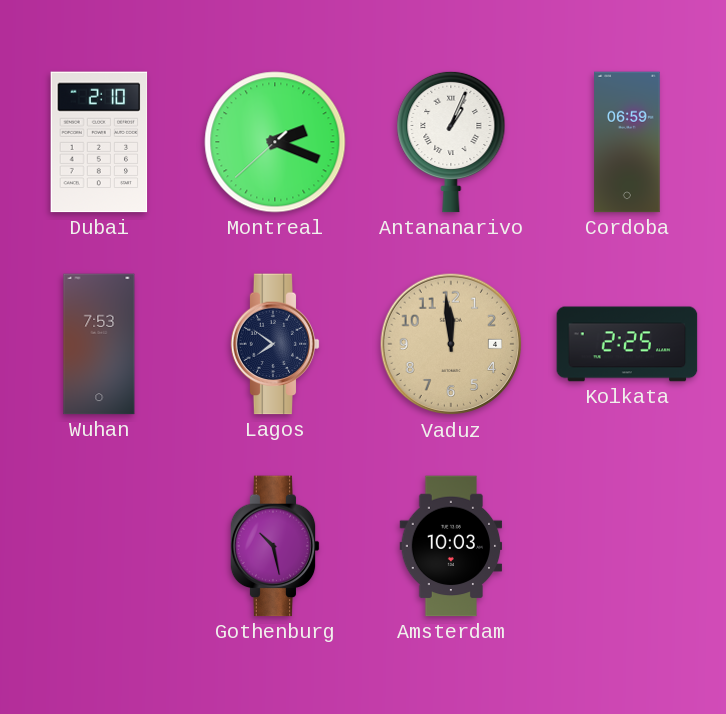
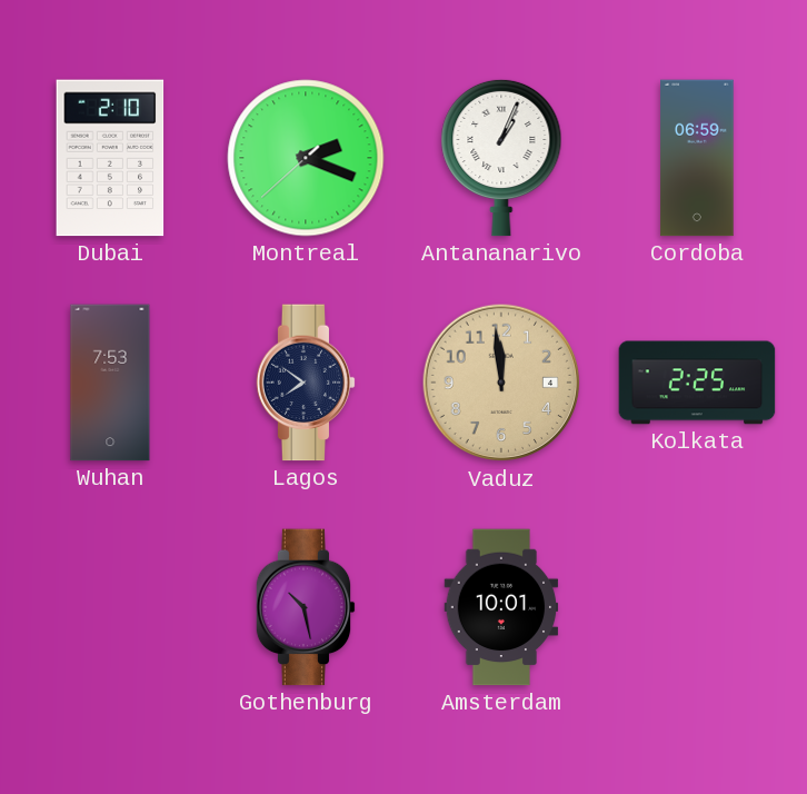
Amsterdam: 10:03 -> 10:01 (501, 607)
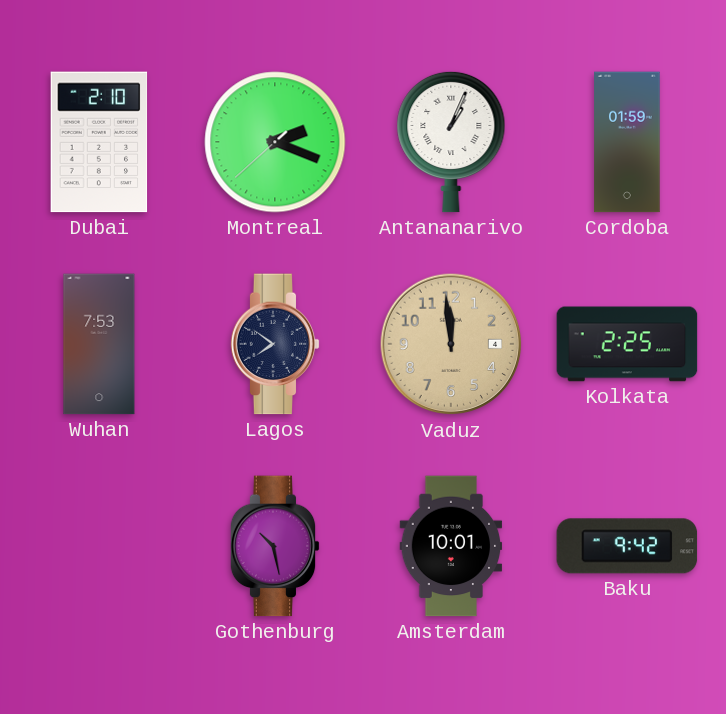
Cordoba: 06:59 -> 01:59 (627, 142)
Baku: none -> 9:42 (627, 546)
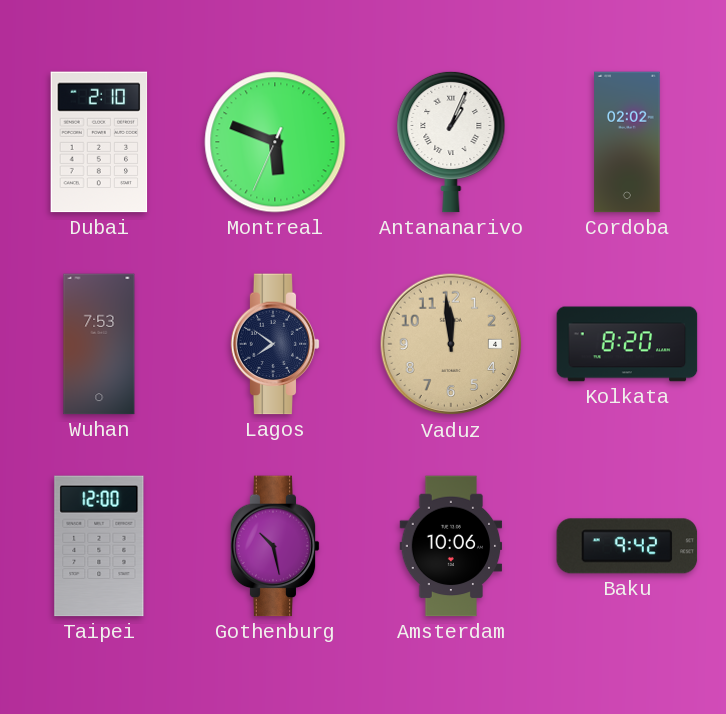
Montreal: 2:18 -> 5:48 (275, 142)
Cordoba: 01:59 -> 02:02 (627, 142)
Kolkata: 2:25 -> 8:20 (627, 344)
Taipei: none -> 12:00 (99, 546)
Amsterdam: 10:01 -> 10:06 (451, 546)
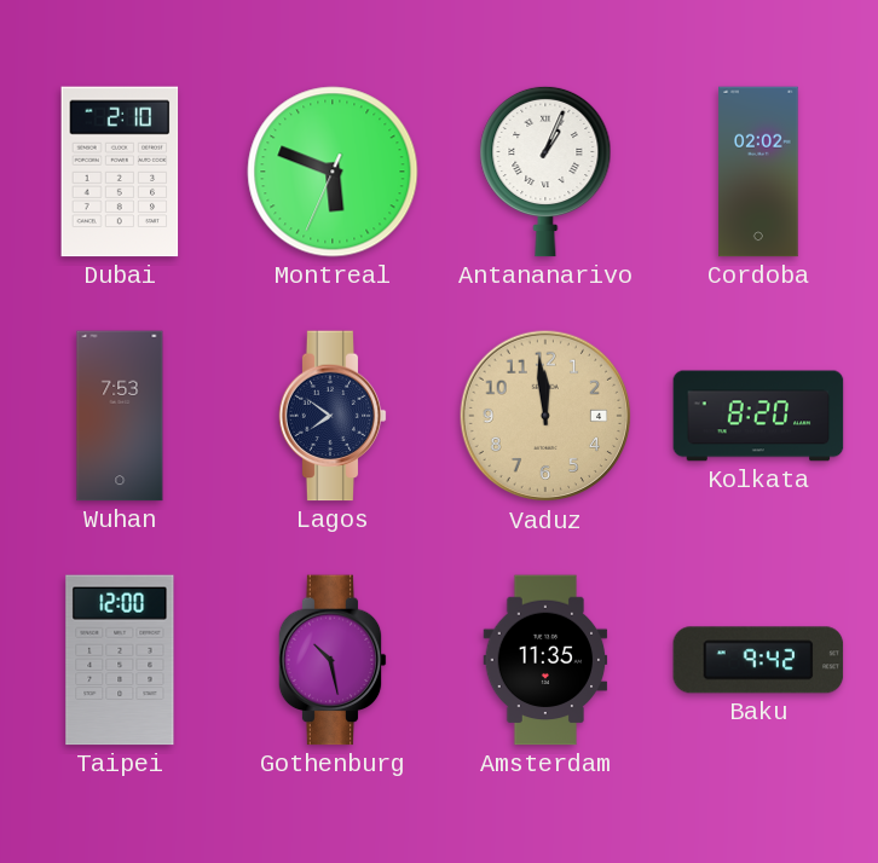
Amsterdam: 10:06 -> 11:35 (545, 660)
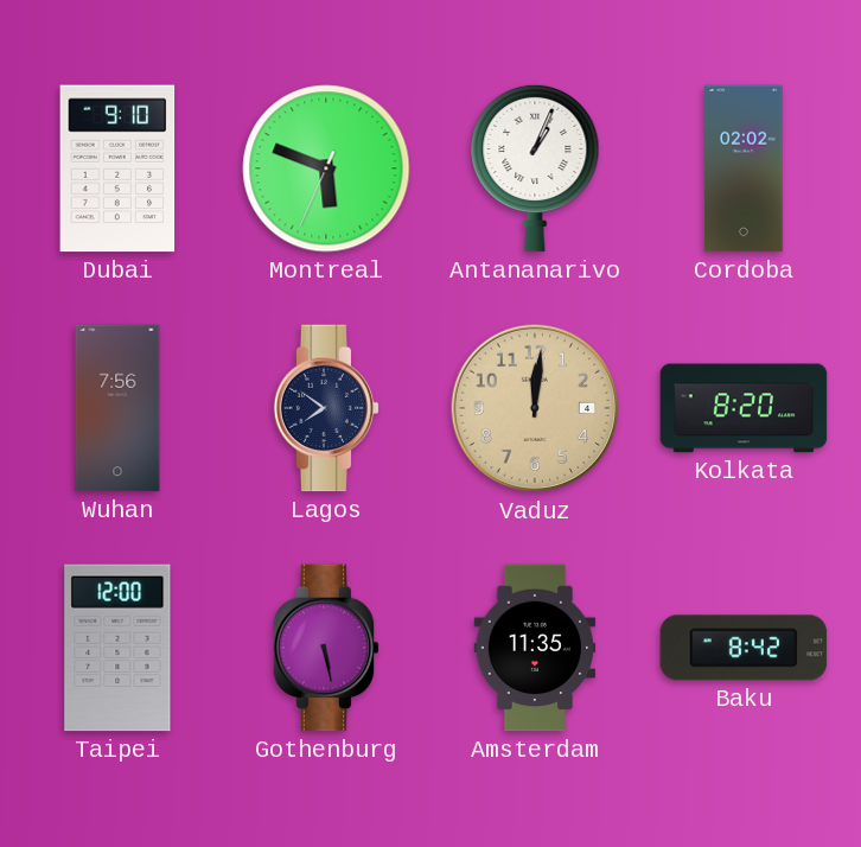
Dubai: 2:10 -> 9:10 (117, 168)
Wuhan: 7:53 -> 7:56 (117, 408)
Vaduz: 11:59 -> 12:01 (535, 408)
Gothenburg: 10:28 -> 5:28 (326, 648)
Baku: 9:42 -> 8:42 (744, 648)
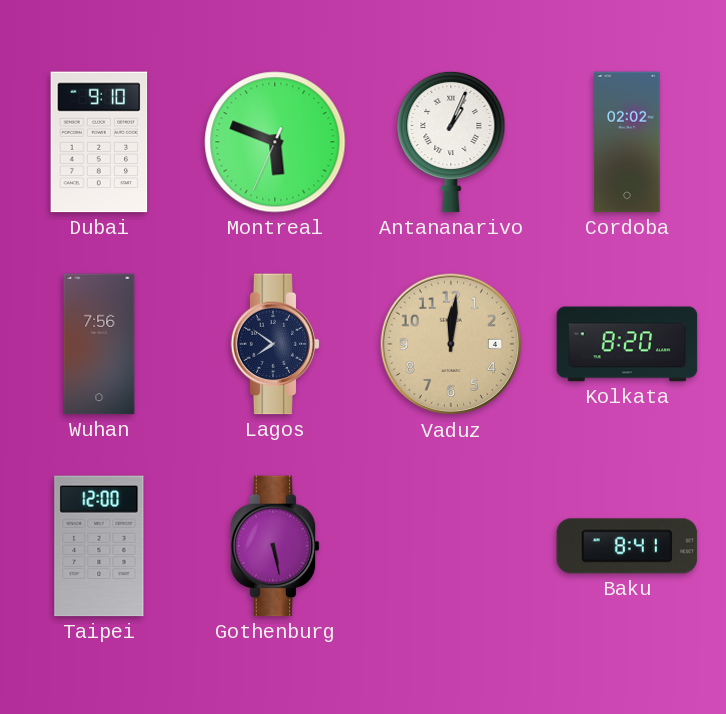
Amsterdam: 11:35 -> none (535, 648)
Baku: 8:42 -> 8:41 (627, 546)
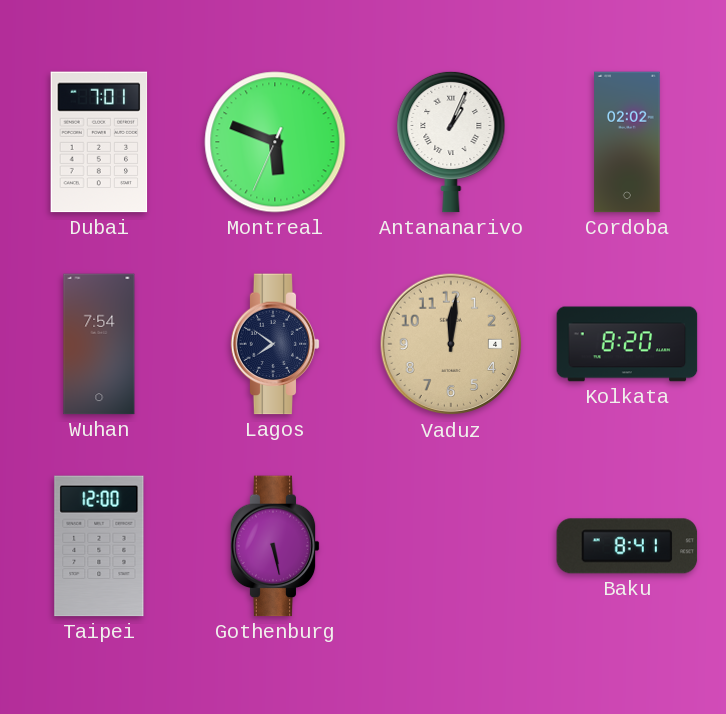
Dubai: 9:10 -> 7:01 (99, 142)
Wuhan: 7:56 -> 7:54 (99, 344)
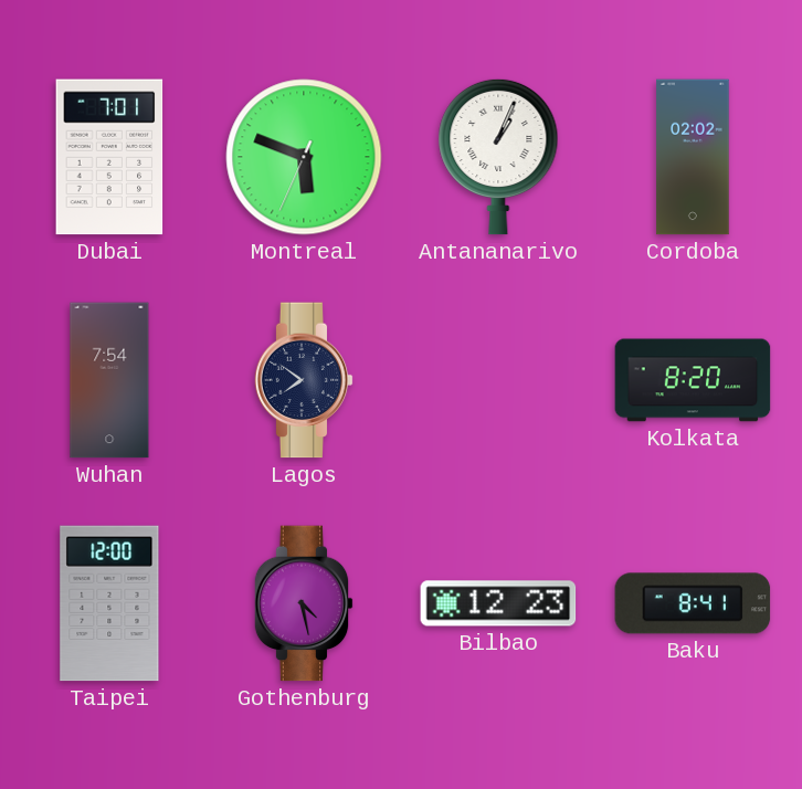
Vaduz: 12:01 -> none (451, 344)
Gothenburg: 5:28 -> 4:28 (304, 603)
Bilbao: none -> 12:23 (498, 603)
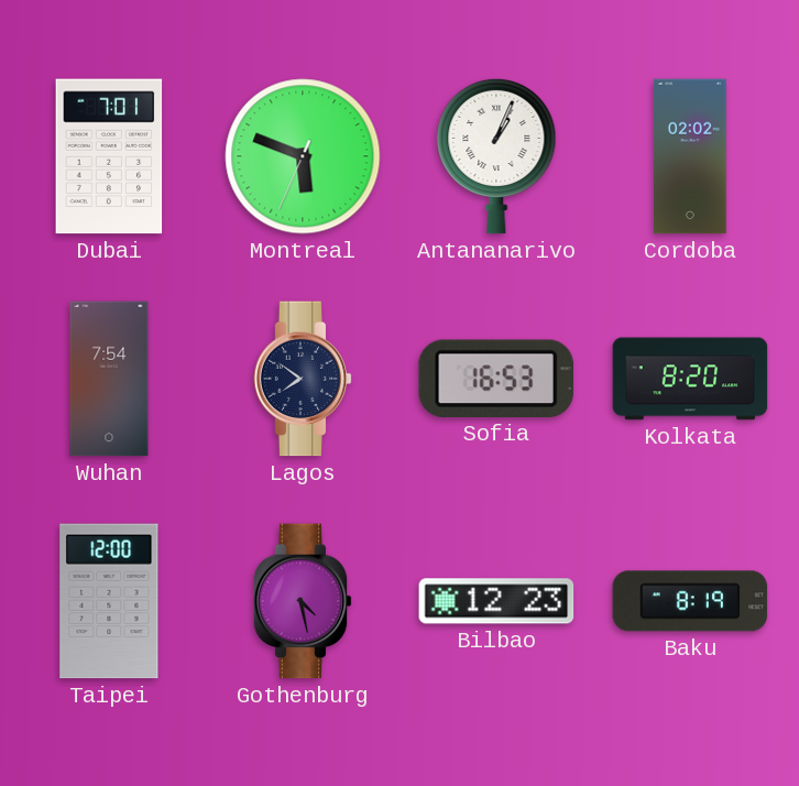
Sofia: none -> 16:53 (496, 379)
Baku: 8:41 -> 8:19 (690, 601)
